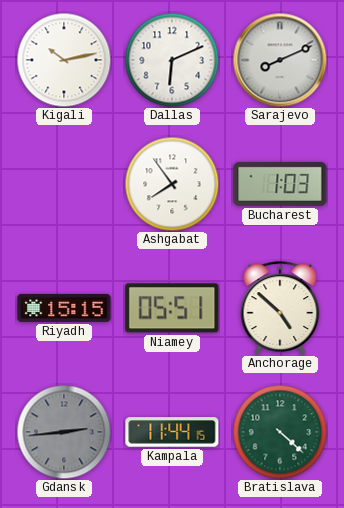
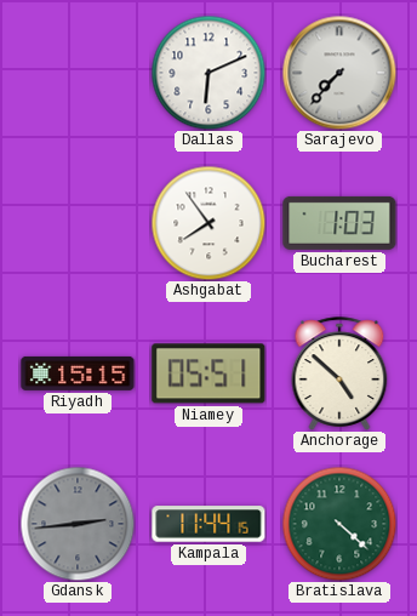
Kigali: 10:13 -> none (64, 60)
Sarajevo: 8:11 -> 7:37 (339, 73)
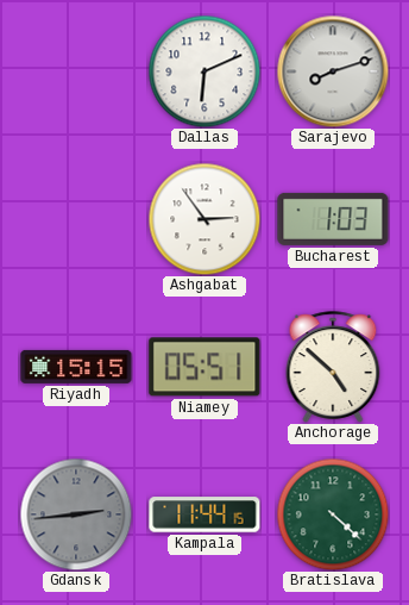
Sarajevo: 7:37 -> 8:12 (333, 71)
Ashgabat: 7:54 -> 2:54 (204, 219)
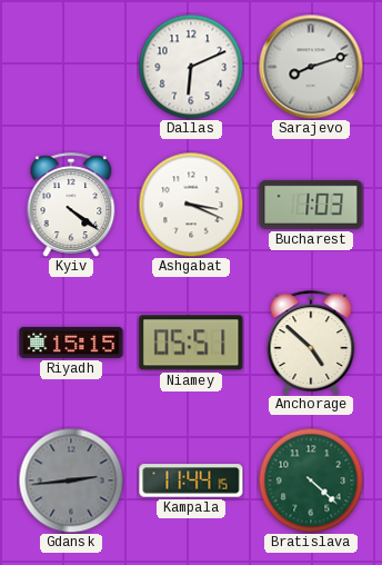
Kyiv: none -> 4:21 (71, 205)
Ashgabat: 2:54 -> 3:19 (191, 205)
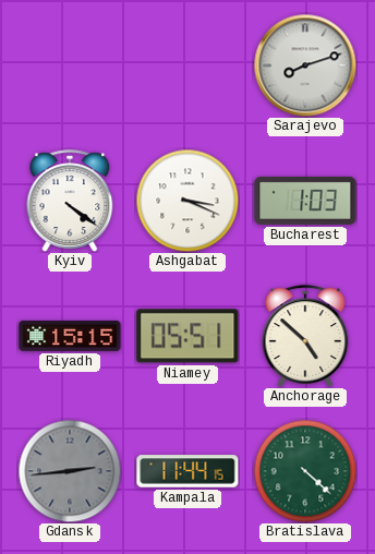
Dallas: 6:11 -> none (191, 67)
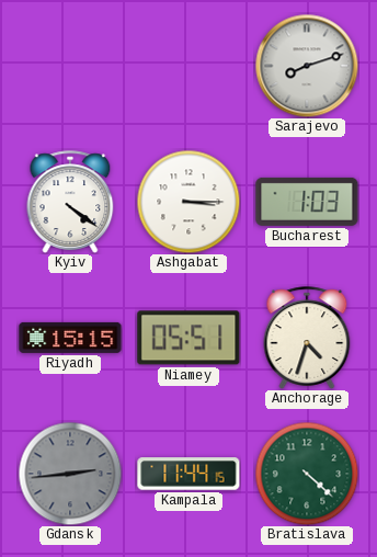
Ashgabat: 3:19 -> 3:15 (188, 202)
Anchorage: 4:52 -> 4:33 (307, 338)
